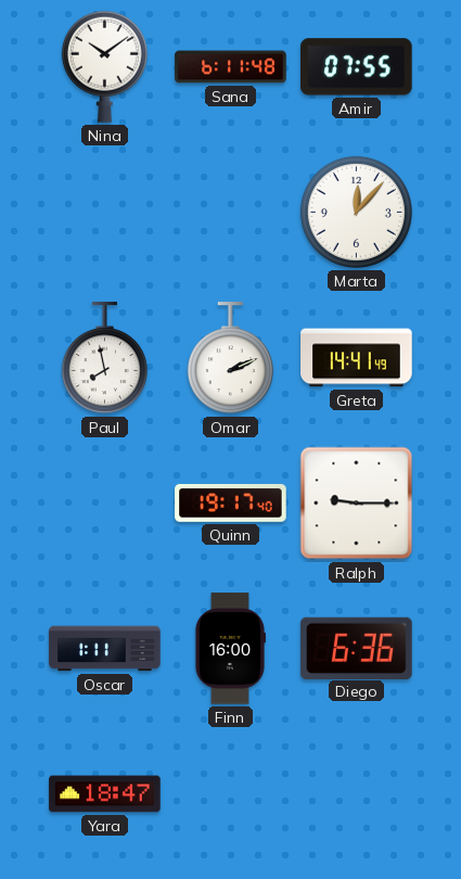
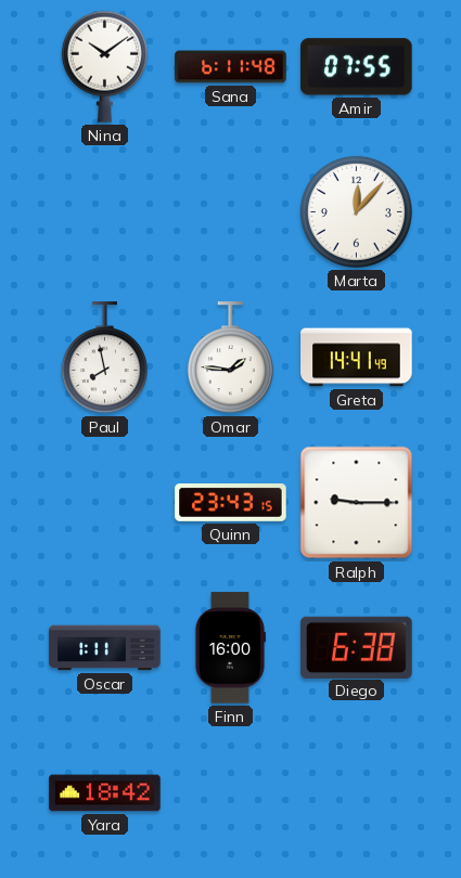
Omar: 2:11 -> 1:46 (230, 358)
Quinn: 19:17 -> 23:43 (231, 503)
Diego: 6:36 -> 6:38 (357, 647)
Yara: 18:47 -> 18:42 (105, 793)
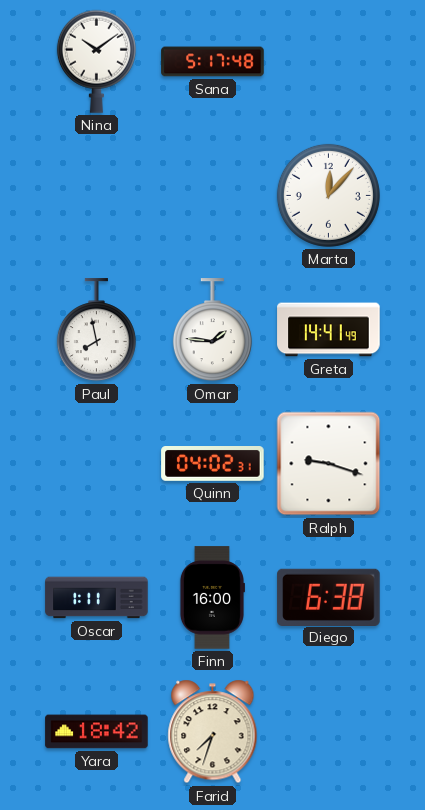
Sana: 6:11 -> 5:17 (213, 62)
Amir: 07:55 -> none (357, 67)
Quinn: 23:43 -> 04:02 (213, 464)
Ralph: 9:15 -> 9:18 (329, 464)
Farid: none -> 7:33 (213, 732)
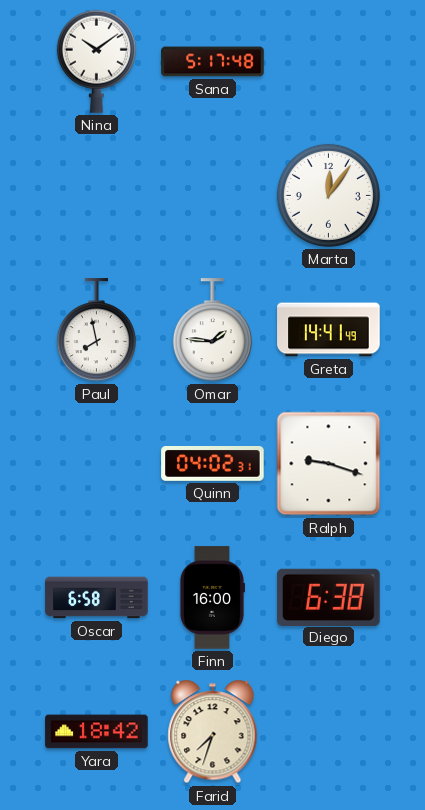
Marta: 12:07 -> 12:06 (328, 195)
Oscar: 1:11 -> 6:58 (97, 598)
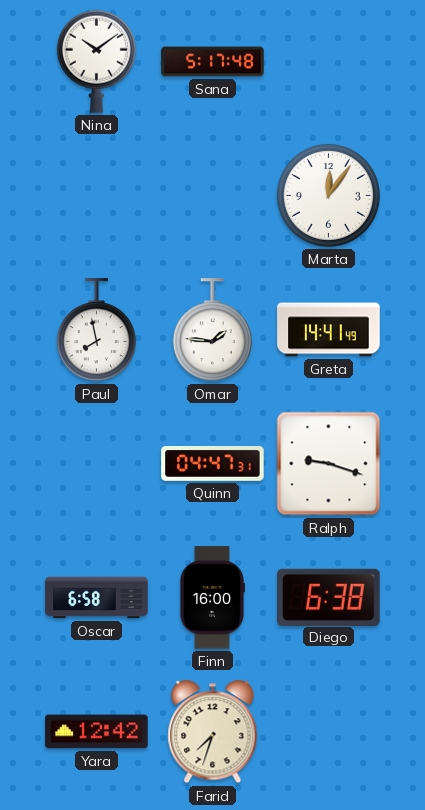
Quinn: 04:02 -> 04:47 (213, 464)
Yara: 18:42 -> 12:42 (97, 732)
